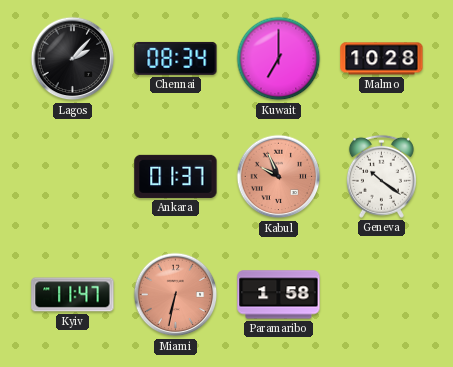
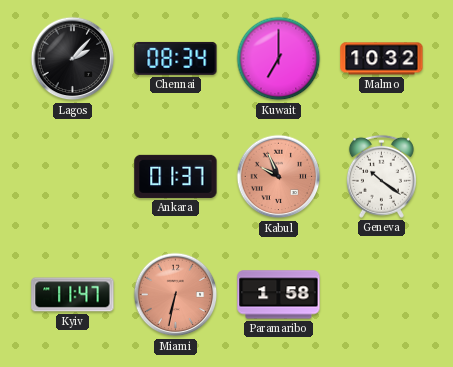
Malmo: 10:28 -> 10:32 (382, 59)
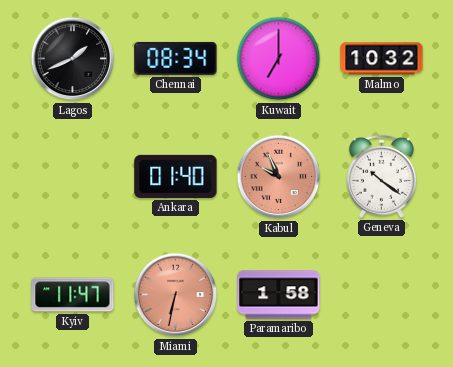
Lagos: 2:07 -> 1:41 (73, 59)
Ankara: 01:37 -> 01:40 (176, 176)
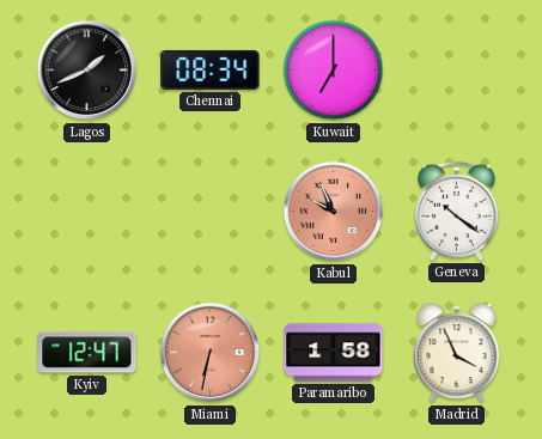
Malmo: 10:32 -> none (382, 59)
Ankara: 01:40 -> none (176, 176)
Kyiv: 11:47 -> 12:47 (87, 353)
Madrid: none -> 3:56 (457, 353)
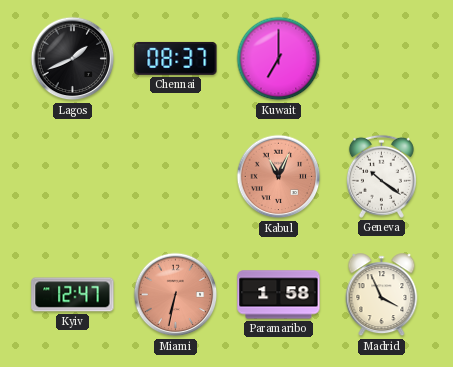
Chennai: 08:34 -> 08:37 (176, 58)
Kabul: 9:56 -> 11:04 (279, 177)
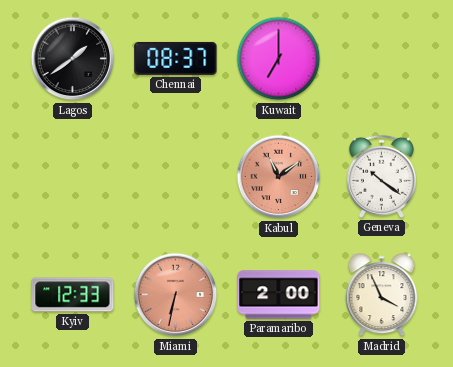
Lagos: 1:41 -> 1:39 (73, 59)
Kabul: 11:04 -> 11:09 (279, 177)
Kyiv: 12:47 -> 12:33 (73, 295)
Paramaribo: 1:58 -> 2:00 (279, 295)
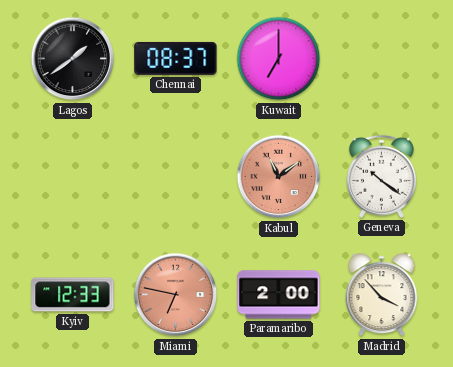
Miami: 6:32 -> 6:47 (176, 295)
Madrid: 3:56 -> 3:53 (382, 295)
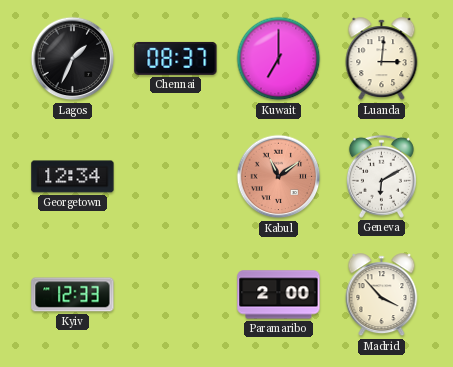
Lagos: 1:39 -> 1:34 (73, 59)
Luanda: none -> 3:01 (382, 59)
Georgetown: none -> 12:34 (73, 177)
Geneva: 10:21 -> 6:10 (381, 176)
Miami: 6:47 -> none (176, 295)
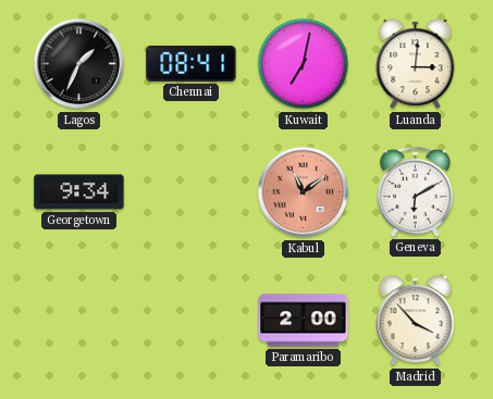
Chennai: 08:37 -> 08:41 (192, 63)
Kuwait: 7:00 -> 7:02 (304, 64)
Georgetown: 12:34 -> 9:34 (79, 192)
Kyiv: 12:33 -> none (73, 295)
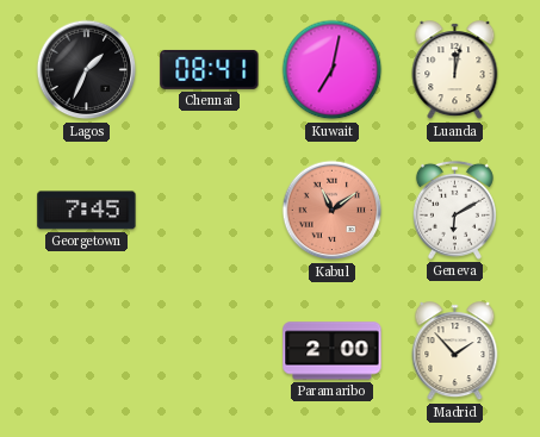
Luanda: 3:01 -> 12:02 (455, 70)
Georgetown: 9:34 -> 7:45 (87, 211)
Madrid: 3:53 -> 1:53 (455, 351)
